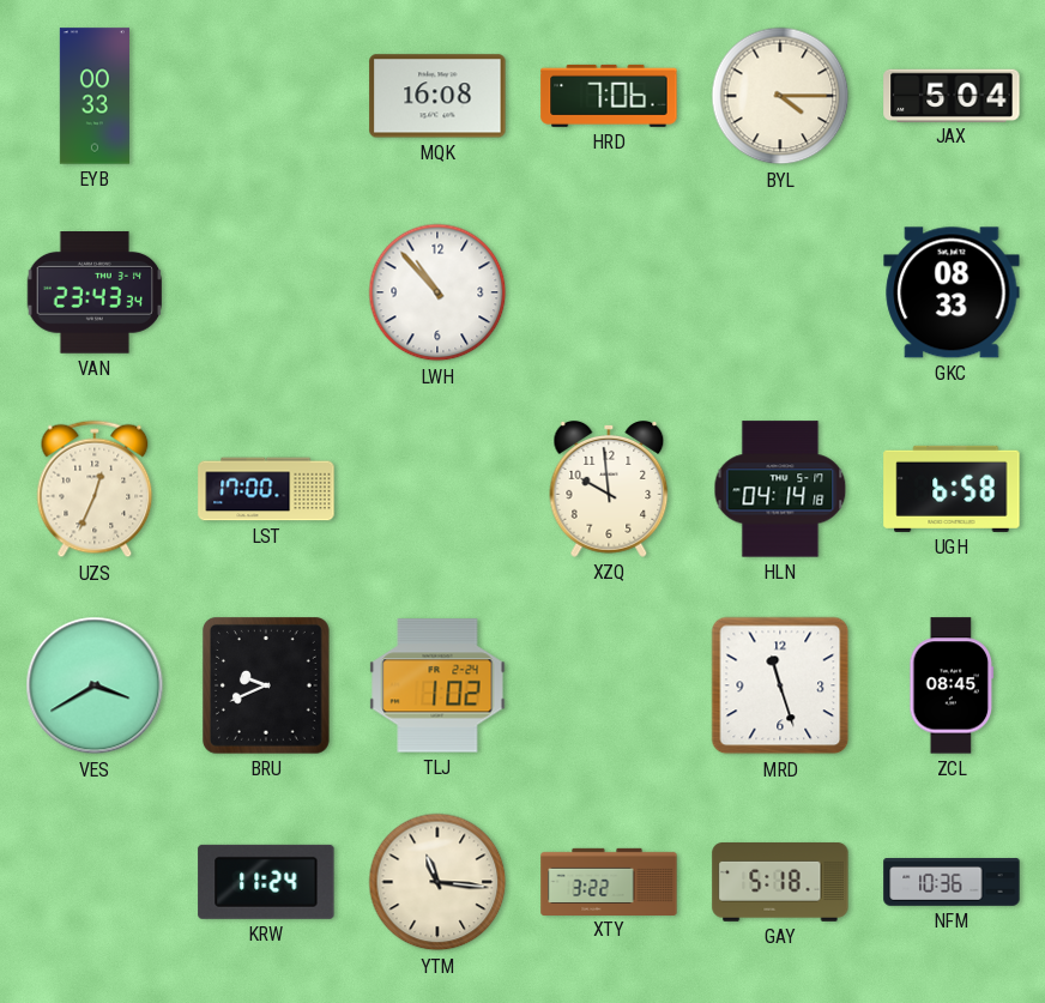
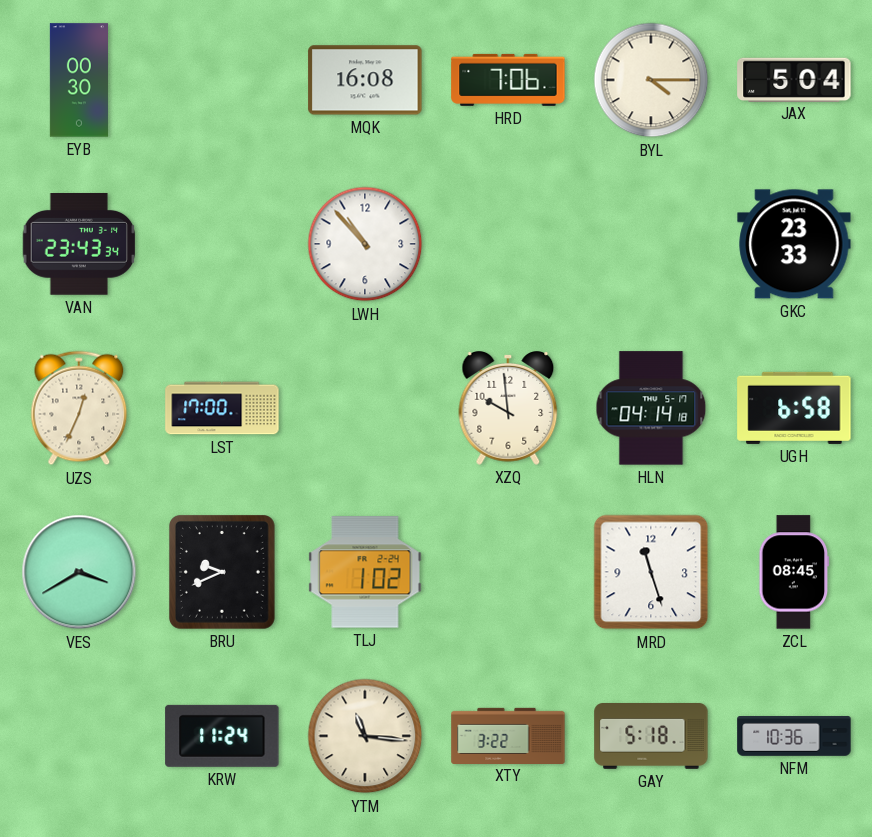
EYB: 00:33 -> 00:30 (79, 80)
GKC: 08:33 -> 23:33 (794, 244)
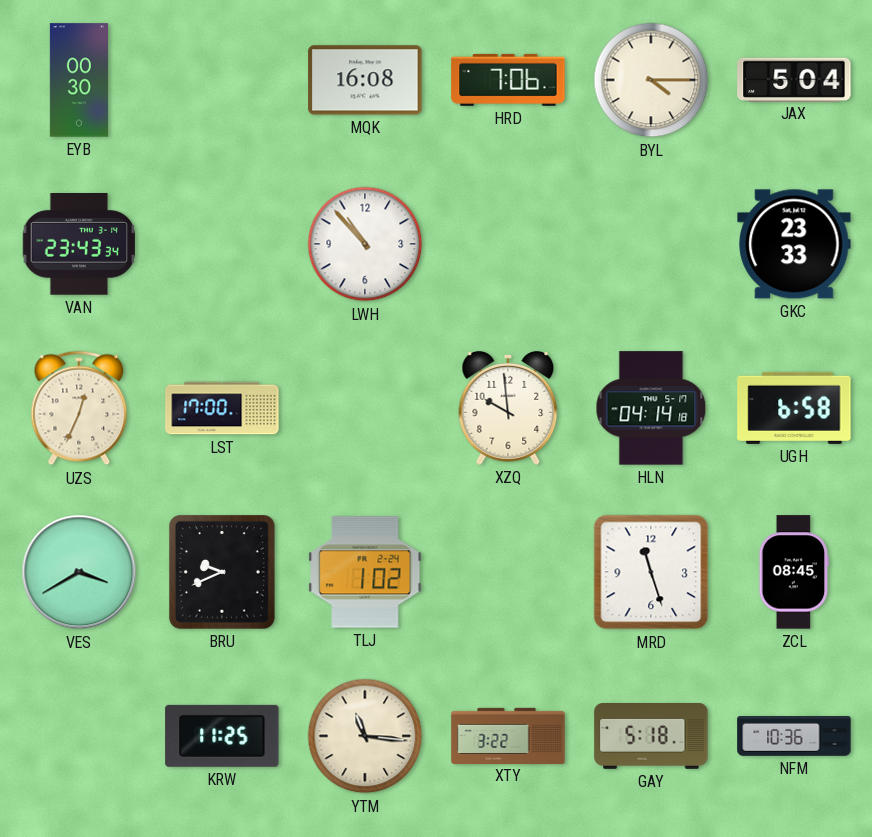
KRW: 11:24 -> 11:25 (222, 736)
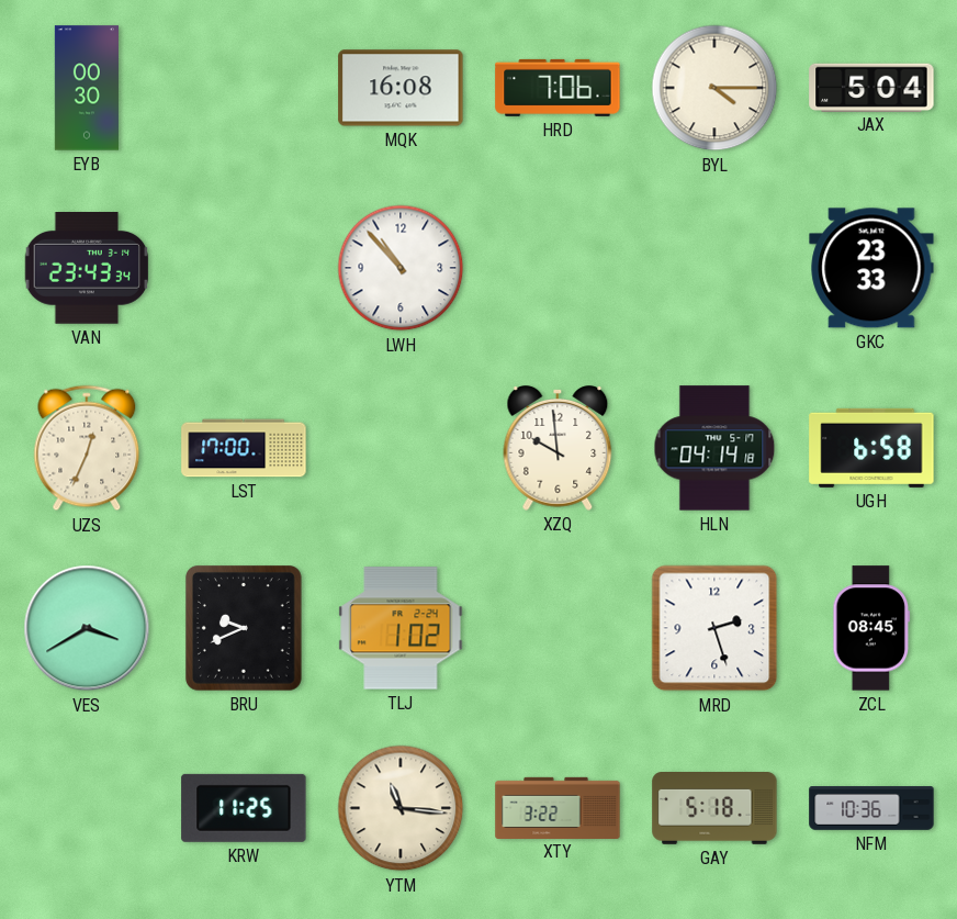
MRD: 11:27 -> 2:27 (714, 628)
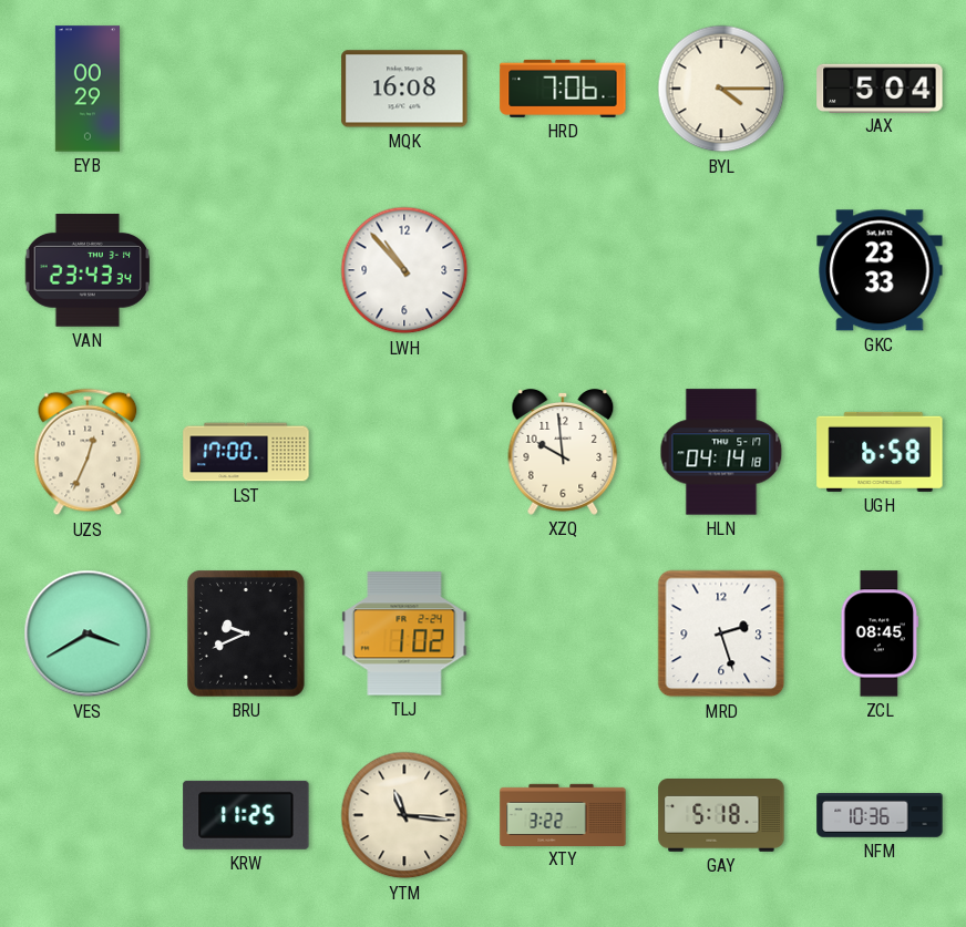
EYB: 00:30 -> 00:29 (88, 89)
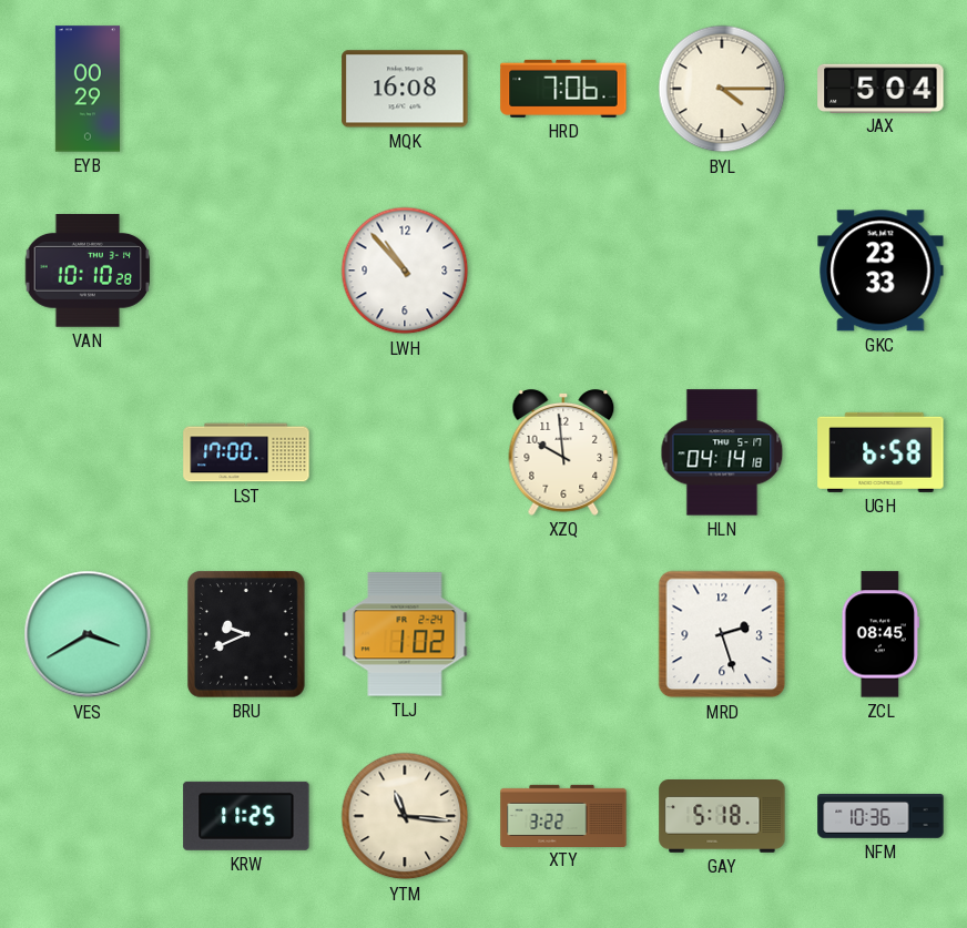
VAN: 23:43 -> 10:10 (88, 272)
UZS: 12:34 -> none (88, 452)
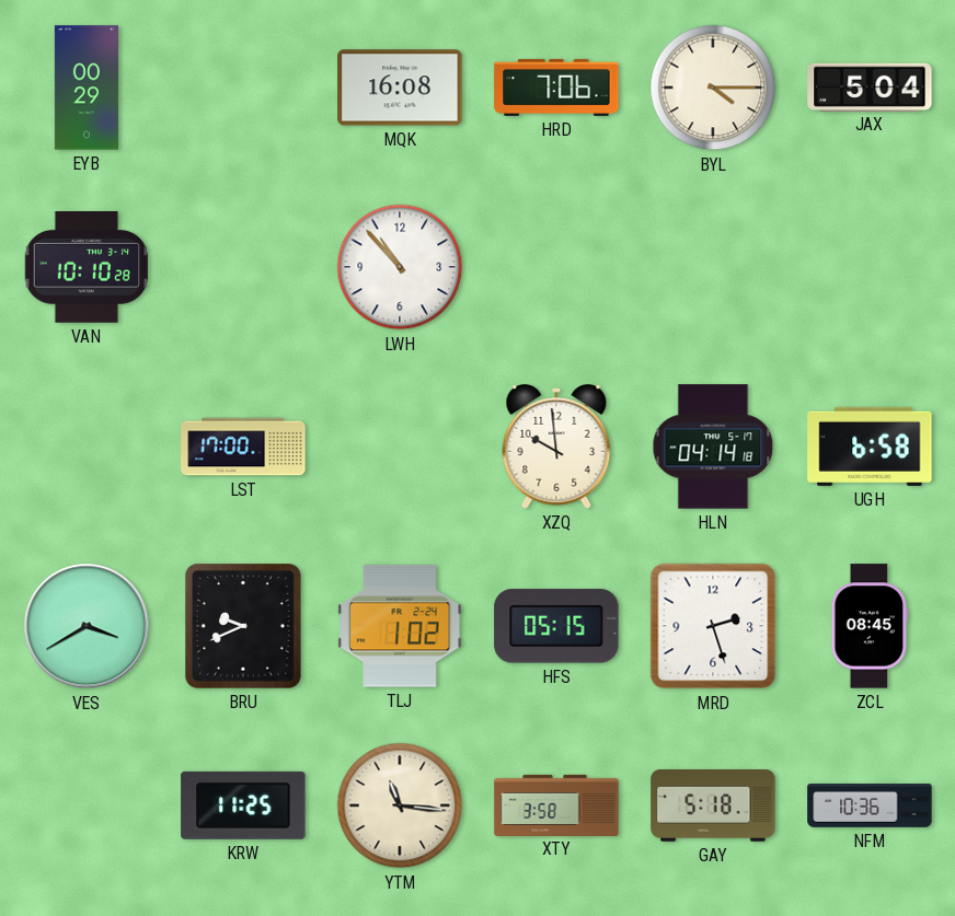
GKC: 23:33 -> none (881, 271)
HFS: none -> 05:15 (556, 626)
XTY: 3:22 -> 3:58 (556, 804)
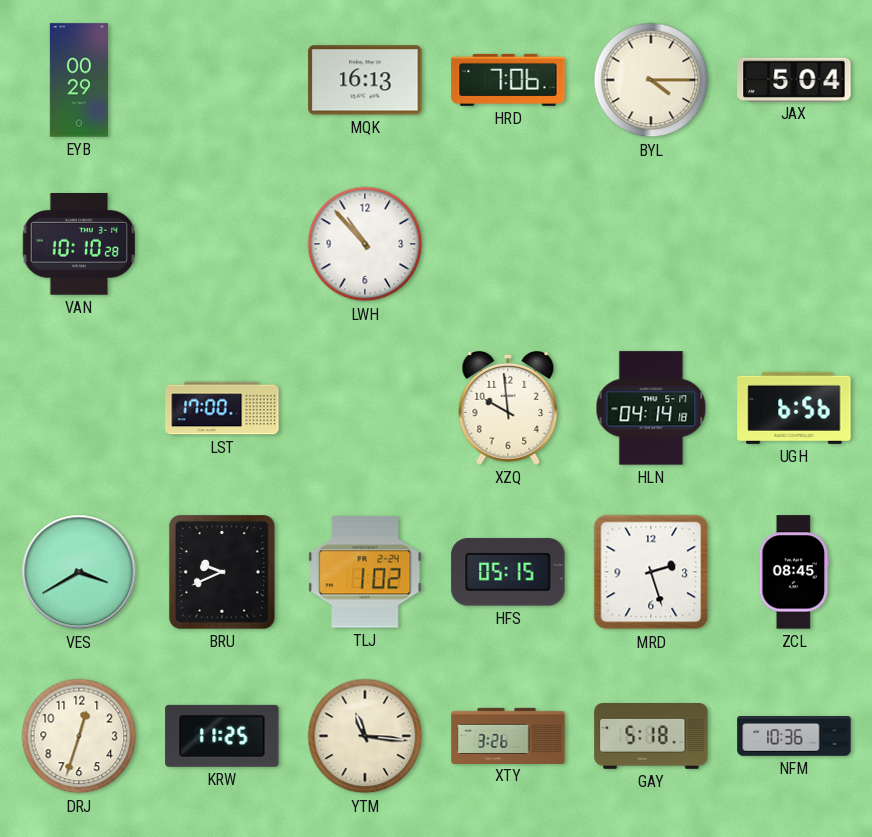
MQK: 16:08 -> 16:13 (365, 80)
UGH: 6:58 -> 6:56 (794, 408)
DRJ: none -> 12:33 (79, 736)
XTY: 3:58 -> 3:26 (508, 735)
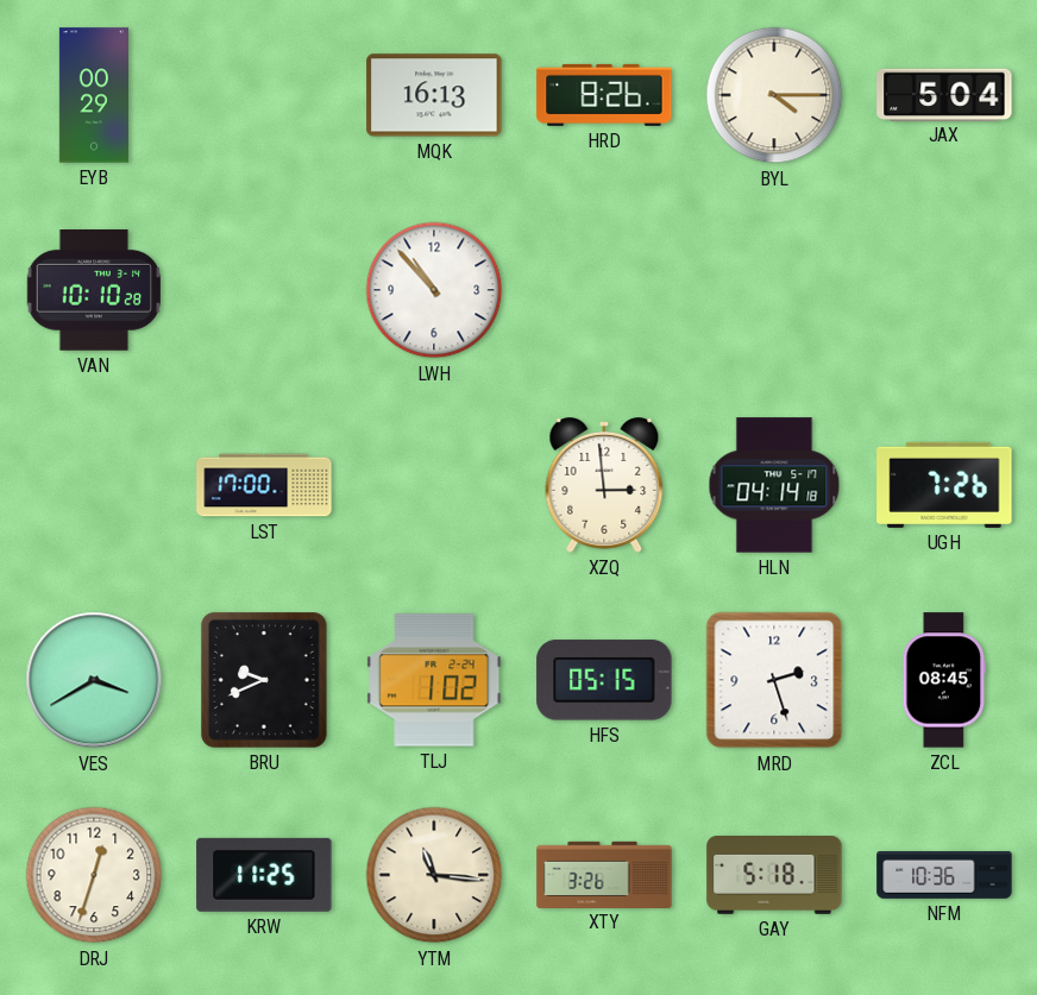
HRD: 7:06 -> 8:26 (604, 95)
XZQ: 9:59 -> 2:59 (604, 486)
UGH: 6:56 -> 7:26 (944, 485)
